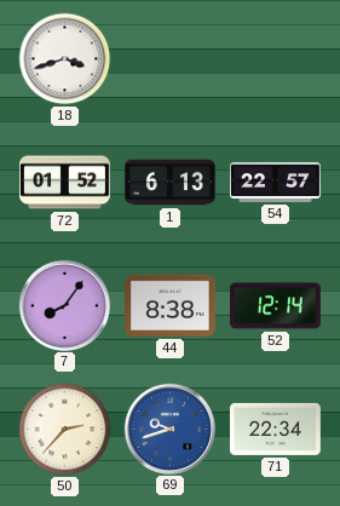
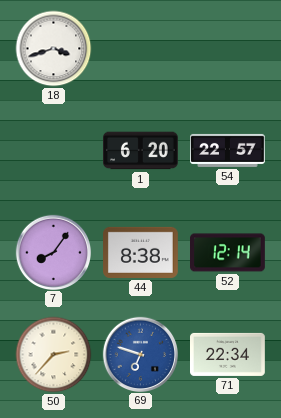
72: 01:52 -> none (65, 183)
1: 6:13 -> 6:20 (141, 151)
69: 9:42 -> 6:48 (140, 354)
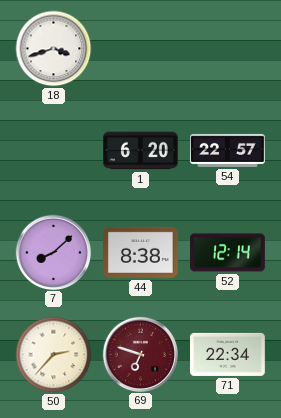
7: 8:06 -> 8:08 (53, 252)
69 dial: blue -> burgundy (140, 354)
